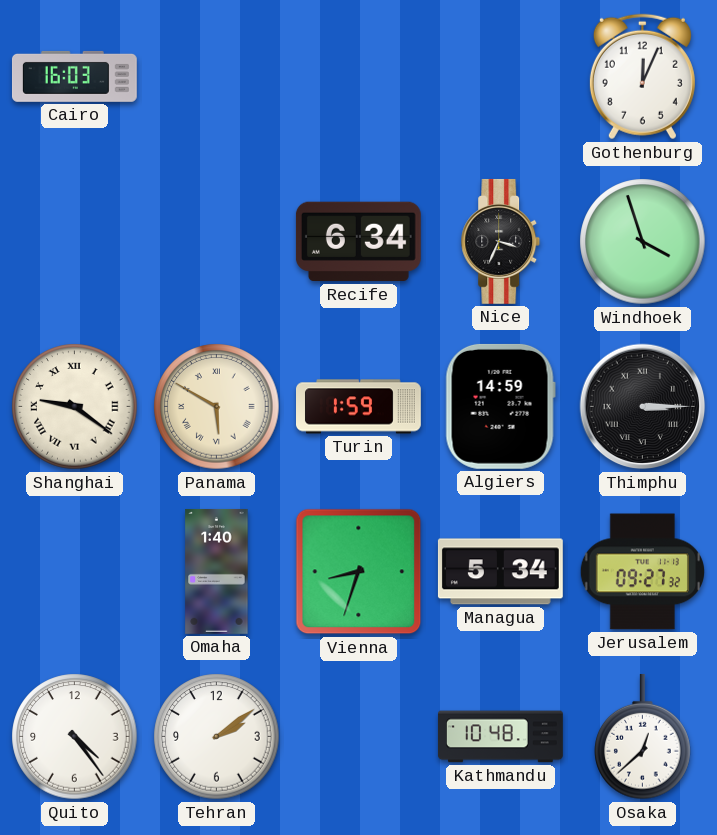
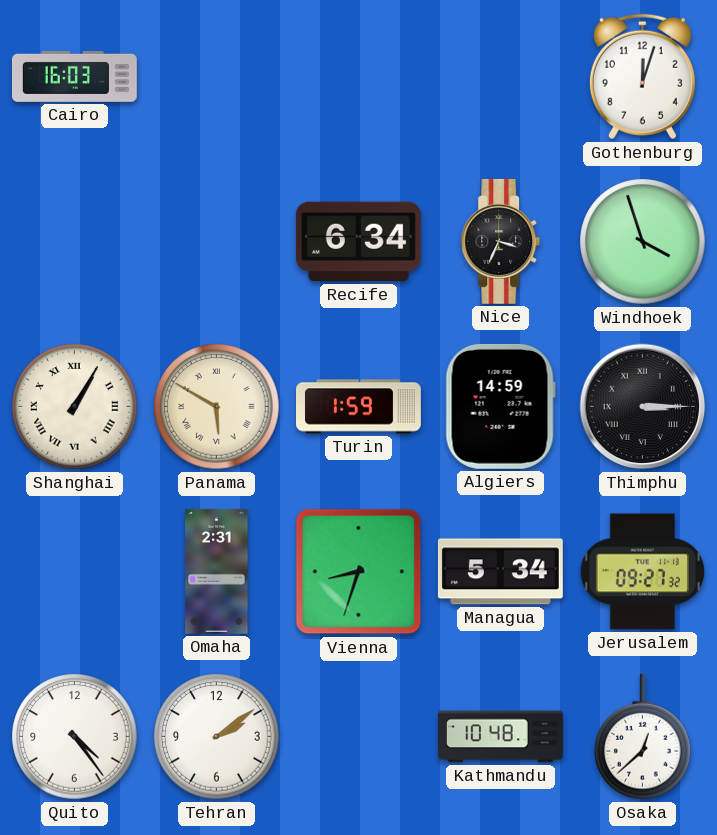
Gothenburg: 12:04 -> 12:03 (642, 77)
Shanghai: 9:21 -> 1:05 (75, 407)
Omaha: 1:40 -> 2:31 (217, 572)
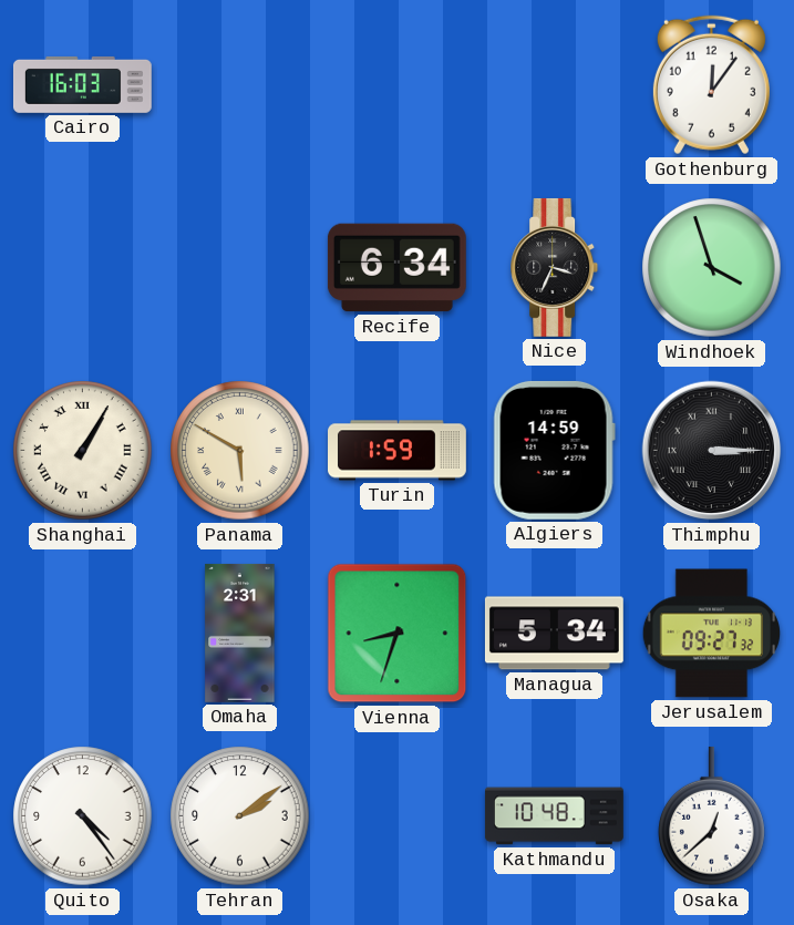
Gothenburg: 12:03 -> 12:06 (711, 85)
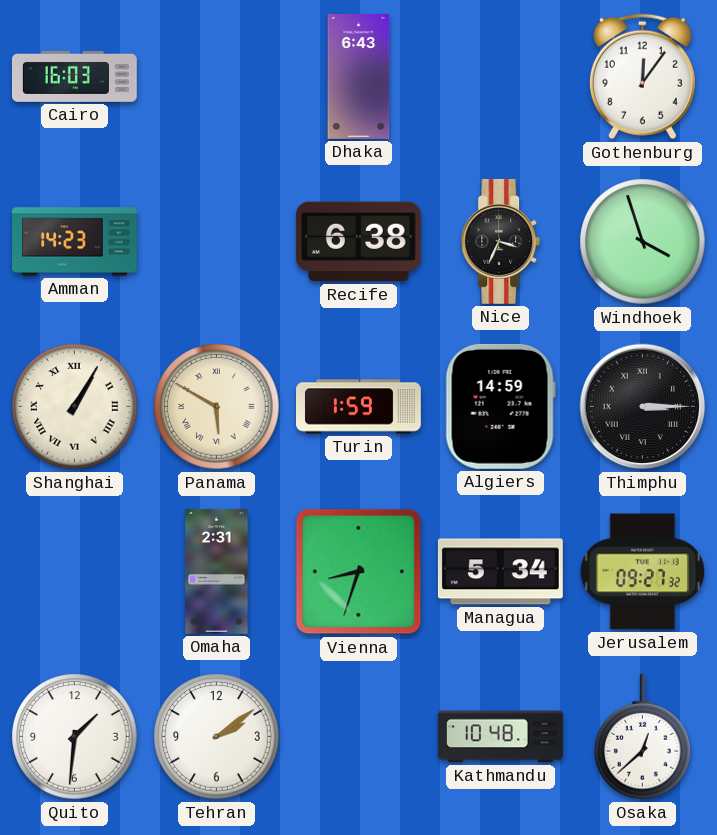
Dhaka: none -> 6:43 (359, 77)
Amman: none -> 14:23 (75, 242)
Recife: 6:34 -> 6:38 (358, 242)
Quito: 4:24 -> 1:31 (75, 737)
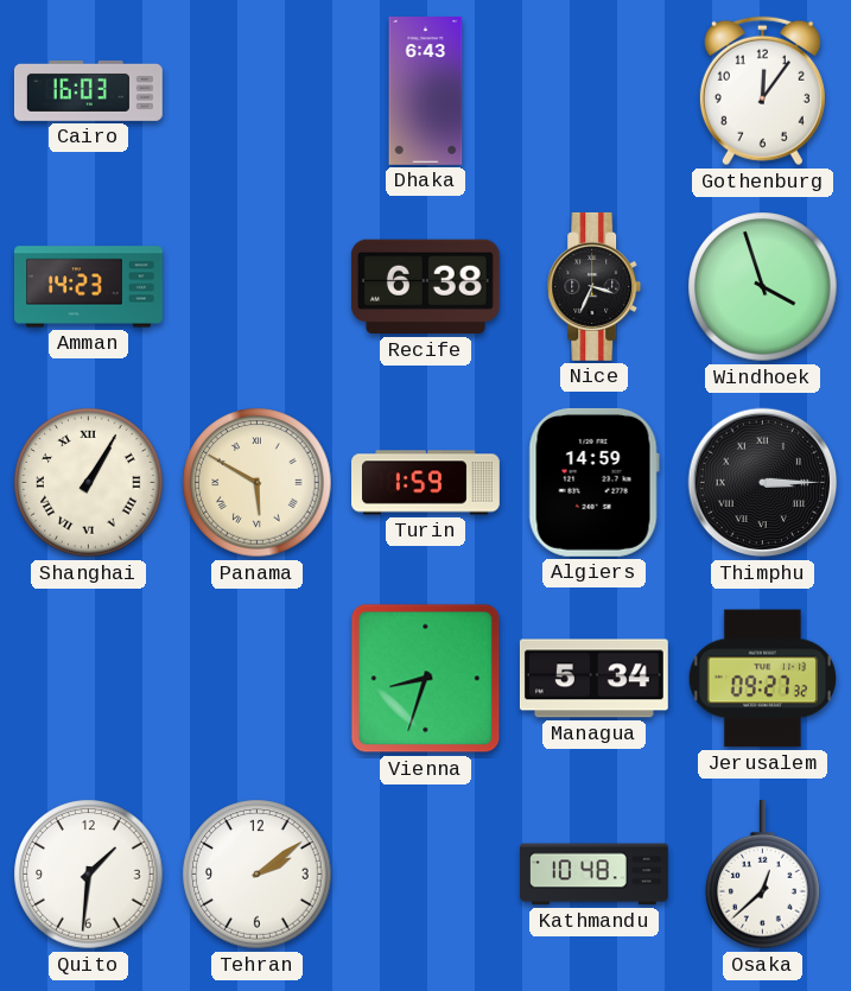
Omaha: 2:31 -> none (217, 572)
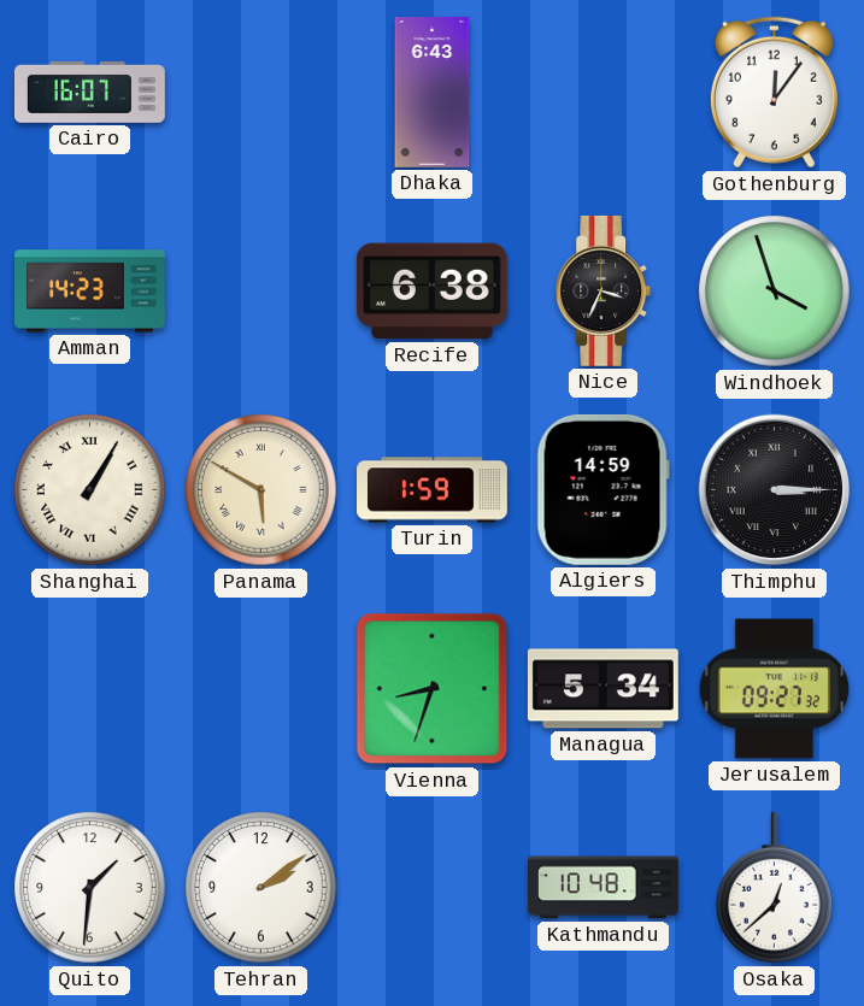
Cairo: 16:03 -> 16:07 (89, 92)
